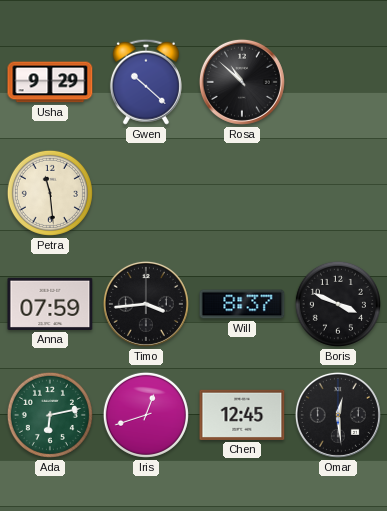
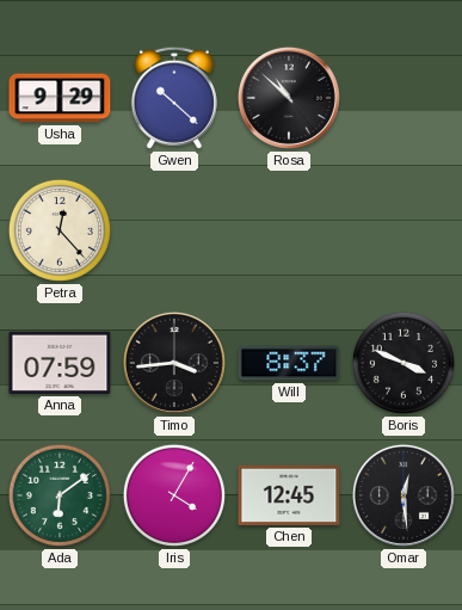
Petra: 11:29 -> 12:23 (60, 230)
Ada: 6:13 -> 6:09 (60, 495)
Iris: 12:42 -> 4:05 (174, 495)
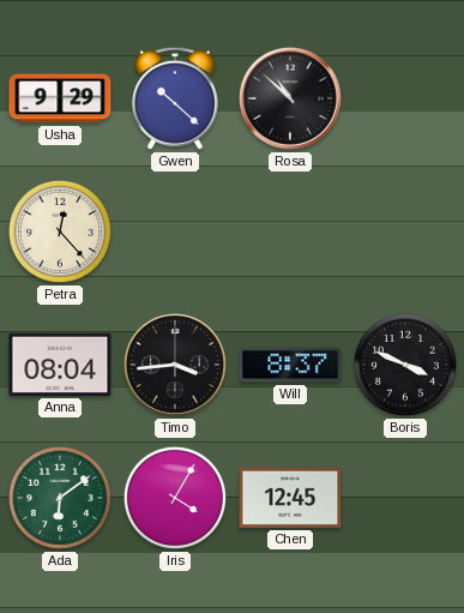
Anna: 07:59 -> 08:04 (60, 365)
Omar: 12:29 -> none (404, 495)
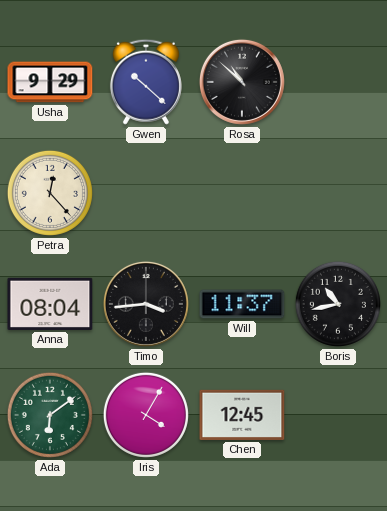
Will: 8:37 -> 11:37 (242, 304)
Boris: 3:49 -> 10:43 (338, 304)
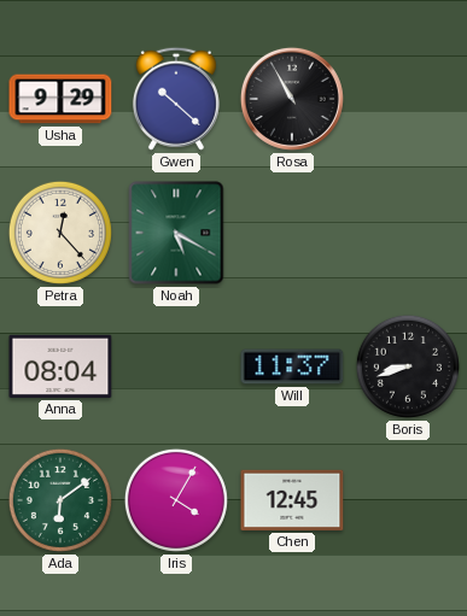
Rosa: 10:52 -> 10:55 (292, 99)
Noah: none -> 5:20 (176, 233)
Timo: 3:44 -> none (146, 304)
Boris: 10:43 -> 8:42 (408, 366)
